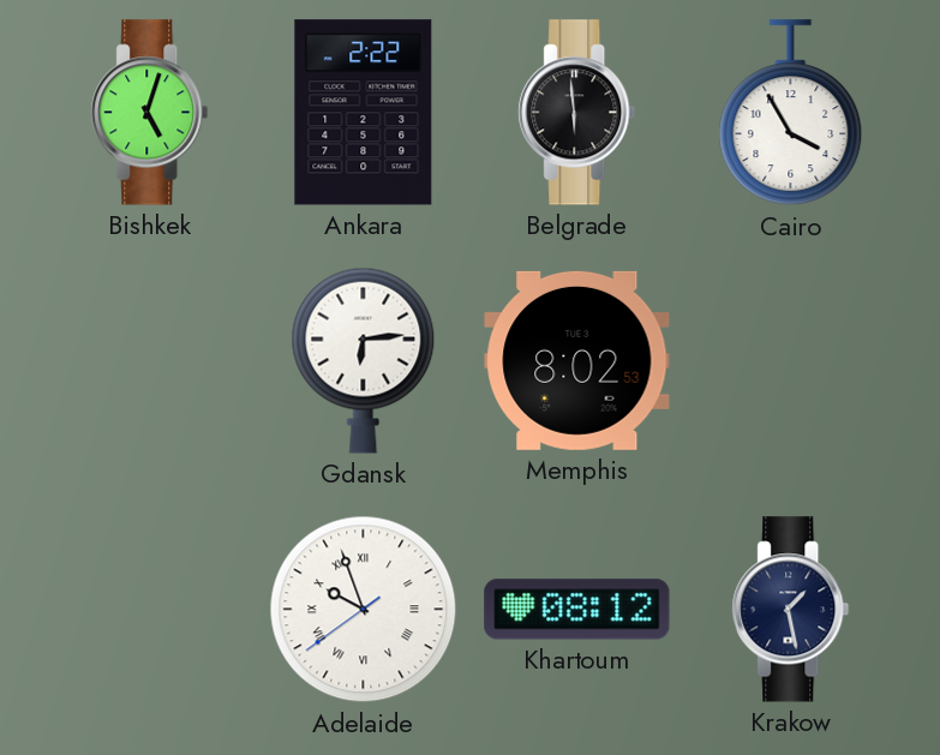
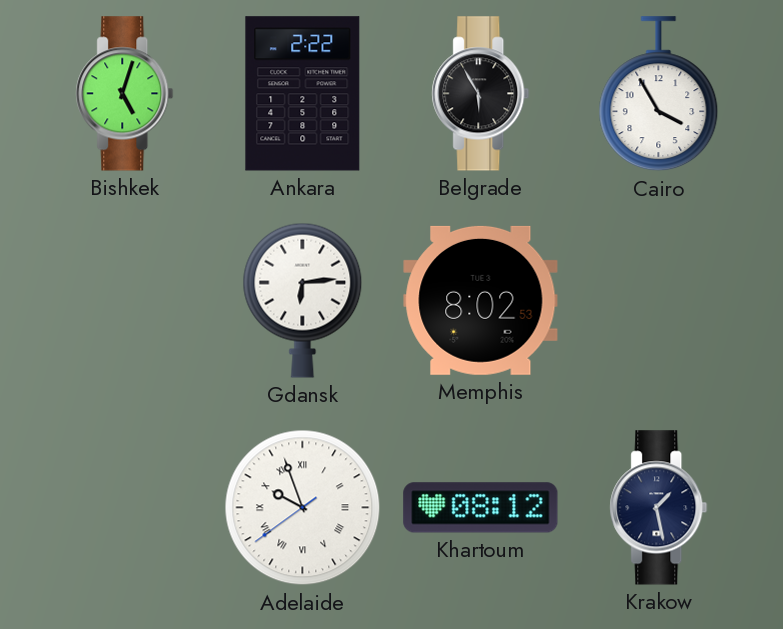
Belgrade: 5:59 -> 5:55 (481, 94)
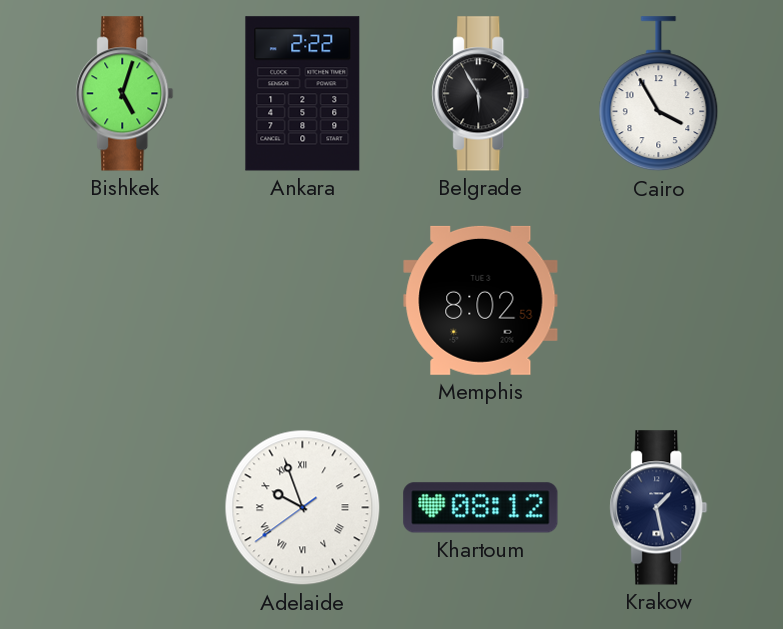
Gdansk: 6:14 -> none (303, 300)
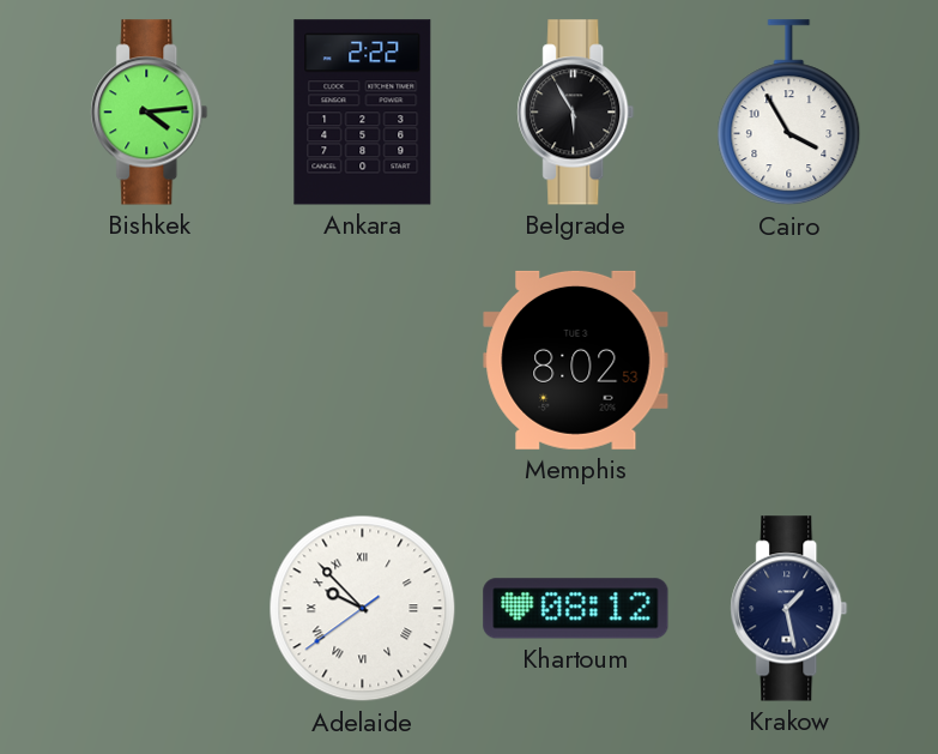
Bishkek: 5:03 -> 4:14 (150, 113)
Adelaide: 9:56 -> 9:52 (363, 609)
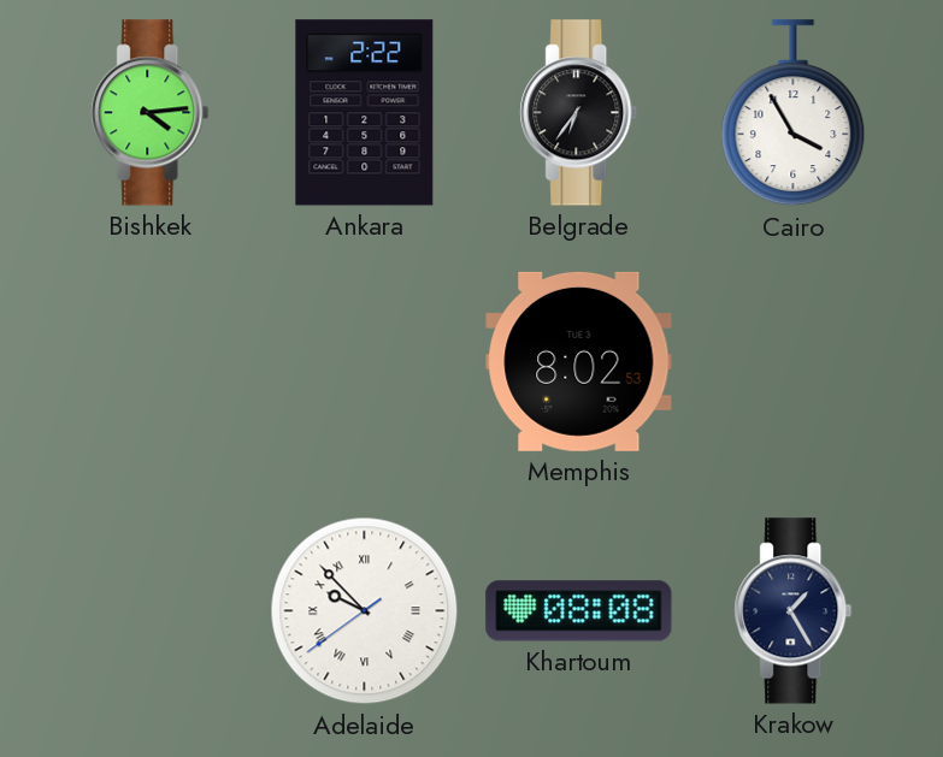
Belgrade: 5:55 -> 6:36 (579, 113)
Khartoum: 08:12 -> 08:08 (579, 611)
Krakow: 1:28 -> 1:25 (794, 611)
